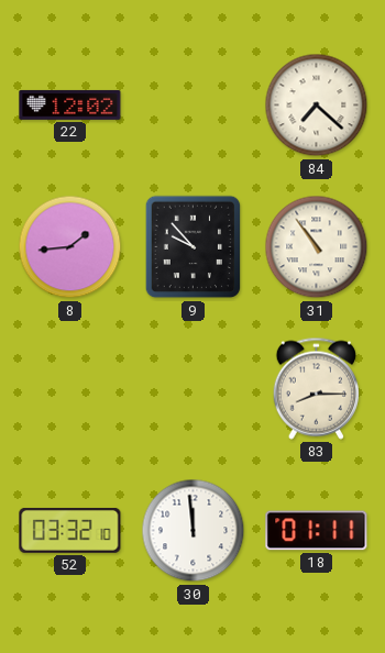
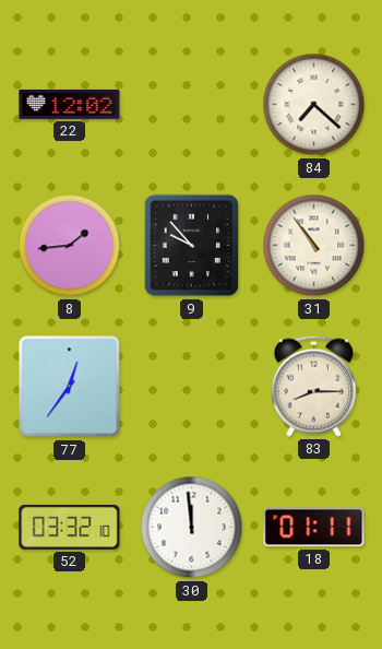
77: none -> 12:36 (70, 387)
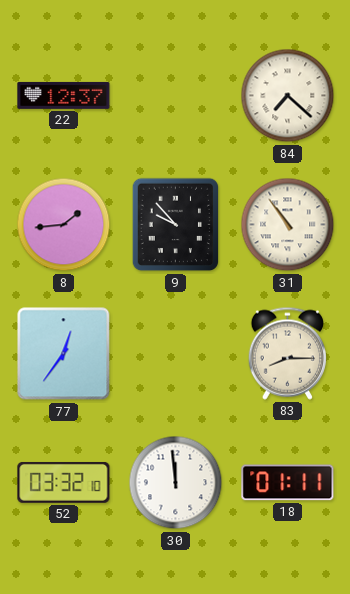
22: 12:02 -> 12:37 (64, 95)
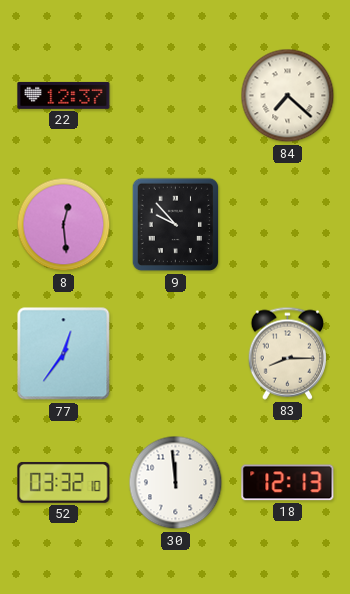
8: 1:44 -> 12:29 (64, 225)
31: 10:54 -> none (288, 225)
18: 01:11 -> 12:13 (288, 483)
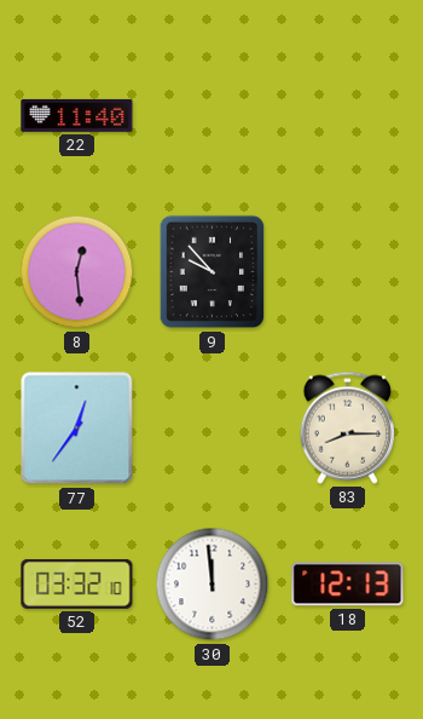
22: 12:37 -> 11:40 (77, 115)
84: 7:22 -> none (288, 96)
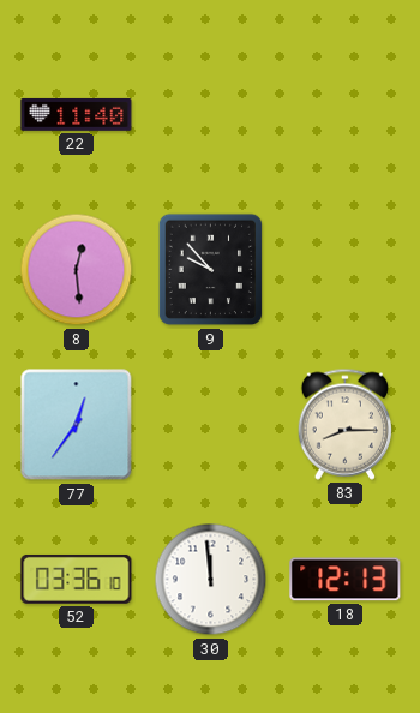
52: 03:32 -> 03:36 (77, 579)
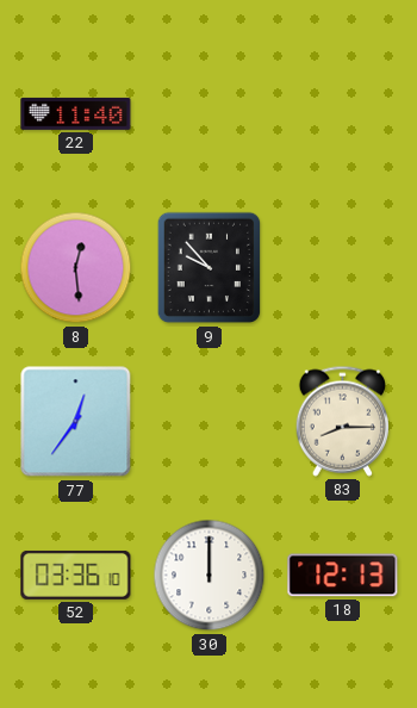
30: 11:59 -> 12:00 (210, 576)
